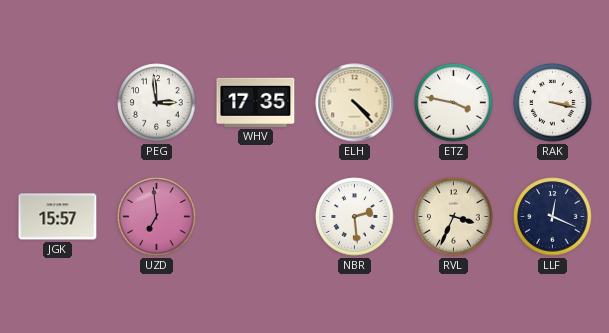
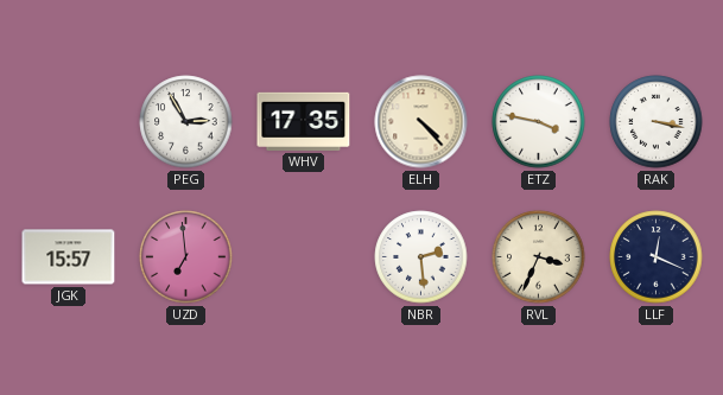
PEG: 2:59 -> 2:55 (186, 122)
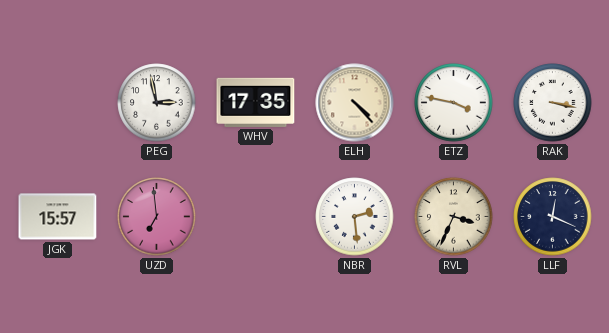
PEG: 2:55 -> 2:58 (157, 103)
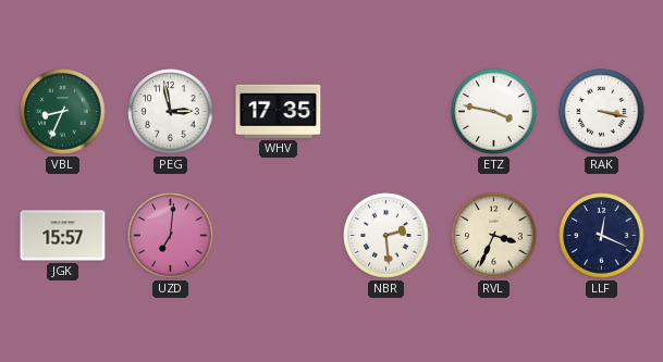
VBL: none -> 8:34 (63, 112)
ELH: 4:23 -> none (355, 103)
UZD: 6:59 -> 7:01 (171, 236)
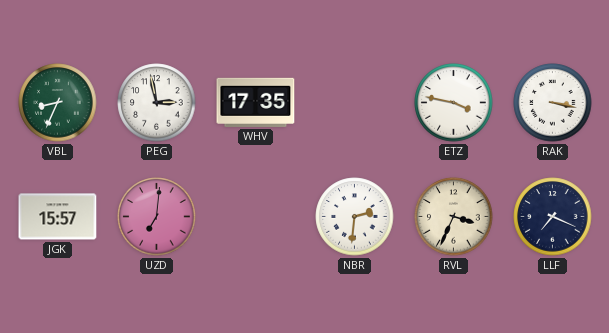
NBR: 2:29 -> 2:31 (355, 217)
LLF: 12:19 -> 7:19 (553, 217)
